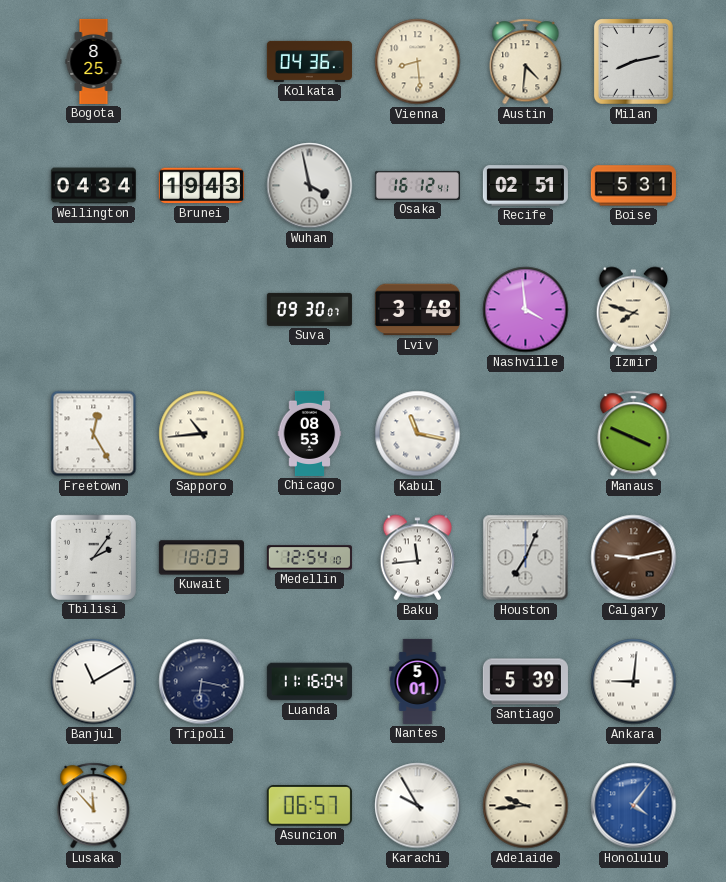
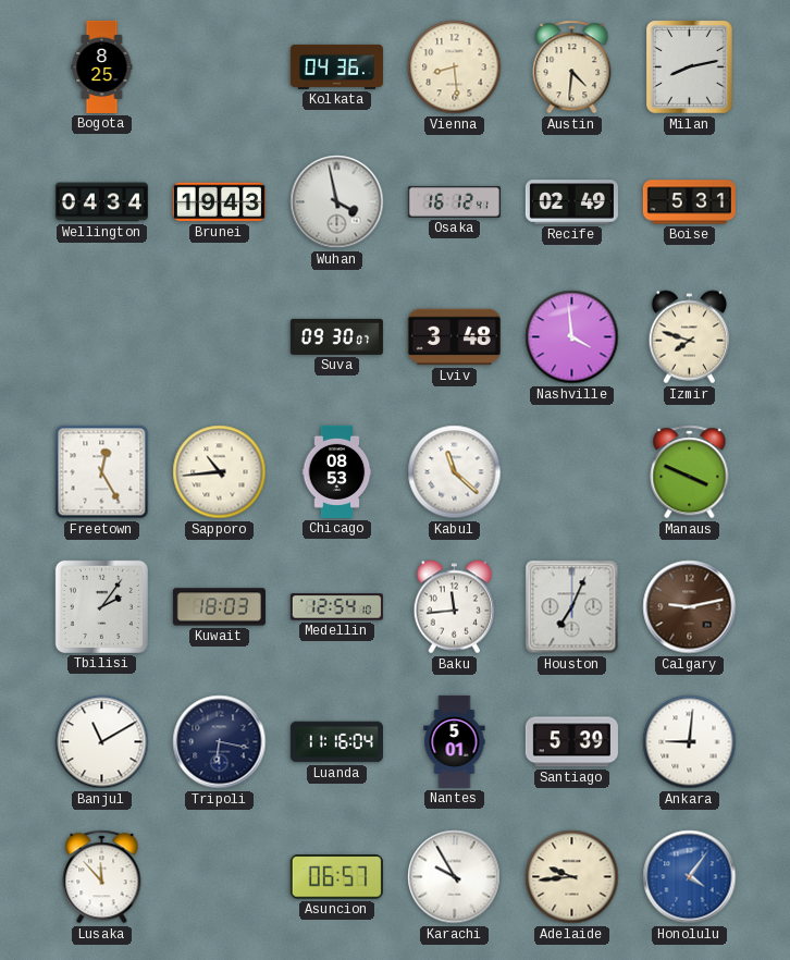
Recife: 02:51 -> 02:49 (571, 202)
Kabul: 11:17 -> 11:22 (455, 472)
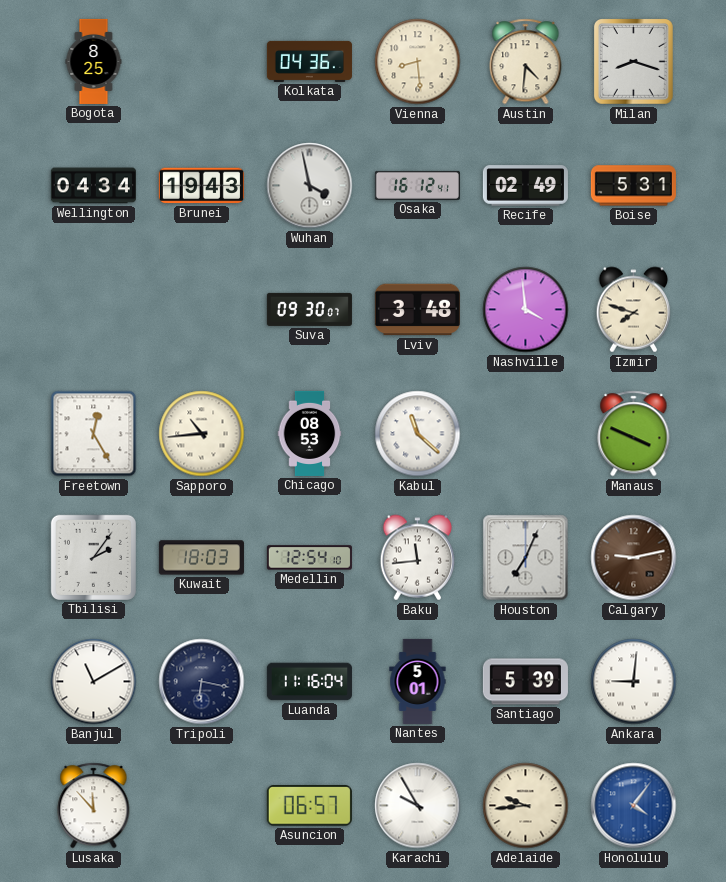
Milan: 8:13 -> 8:18 (634, 62)
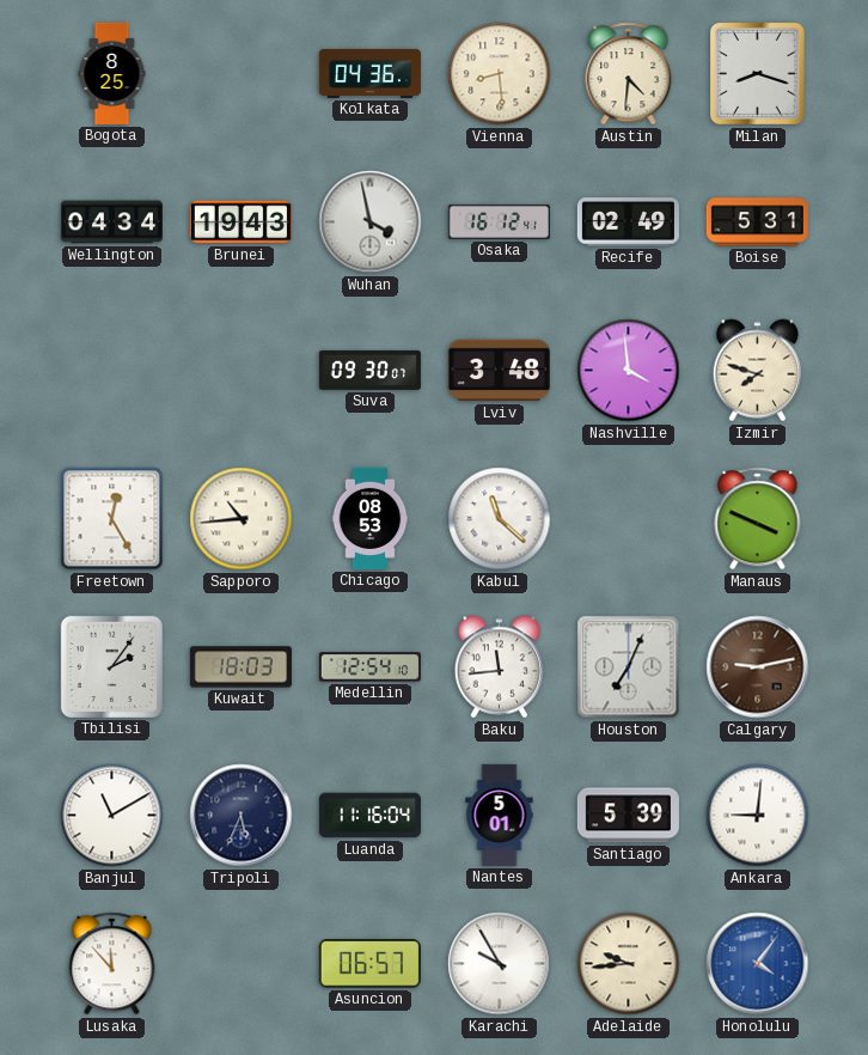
Tripoli: 6:17 -> 5:34 (242, 816)
